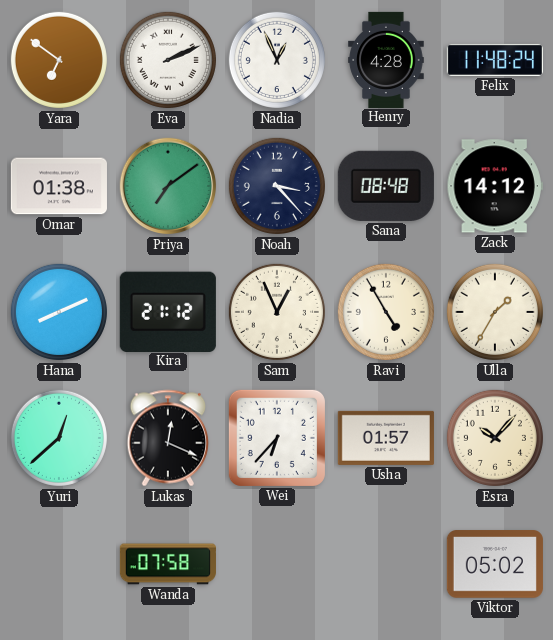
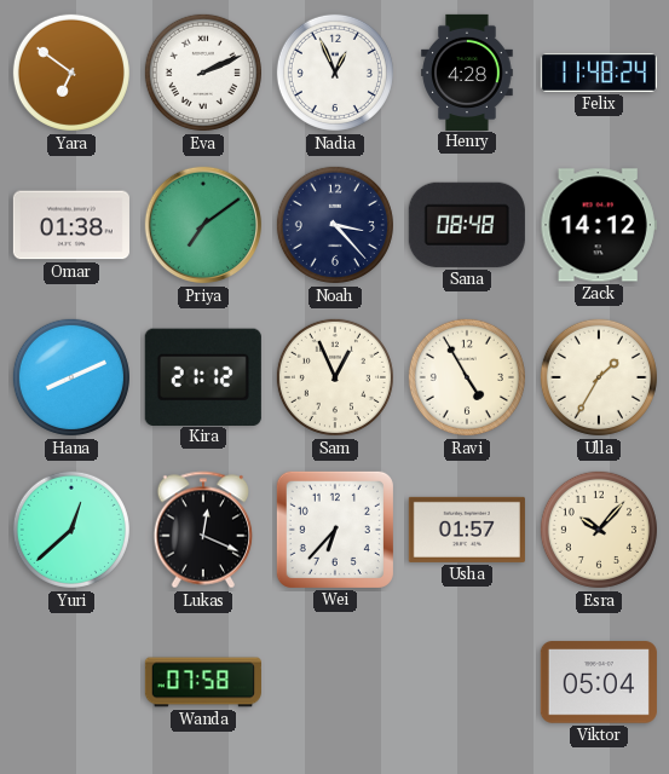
Viktor: 05:02 -> 05:04 (599, 682)
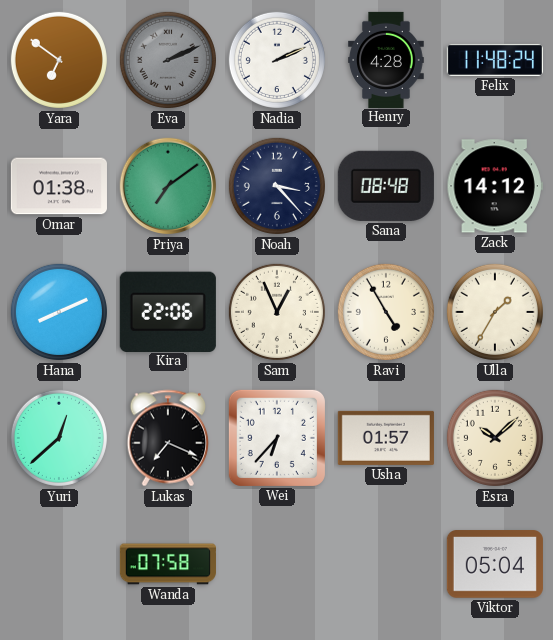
Eva dial: white -> grey (168, 60)
Nadia: 12:56 -> 2:11 (277, 60)
Kira: 21:12 -> 22:06 (168, 311)
Lukas: 12:19 -> 7:19 (168, 438)
Esra: 10:07 -> 10:08 (495, 438)
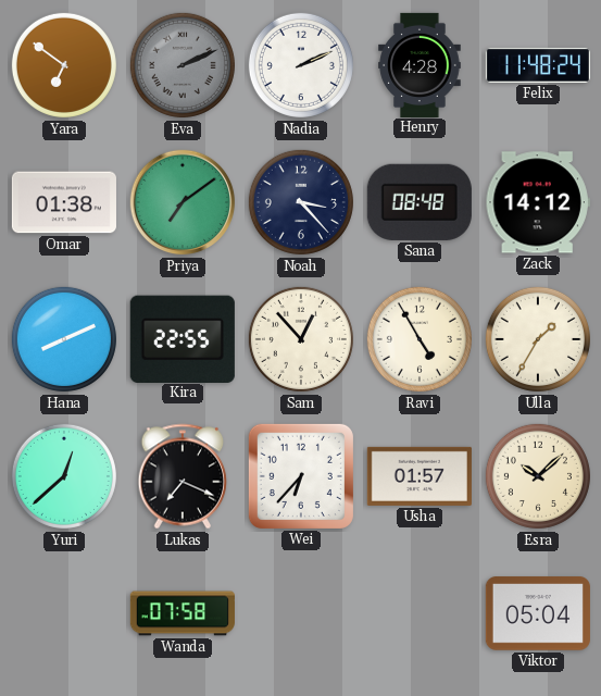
Kira: 22:06 -> 22:55 (183, 338)
Sam: 12:56 -> 12:53 (301, 339)
